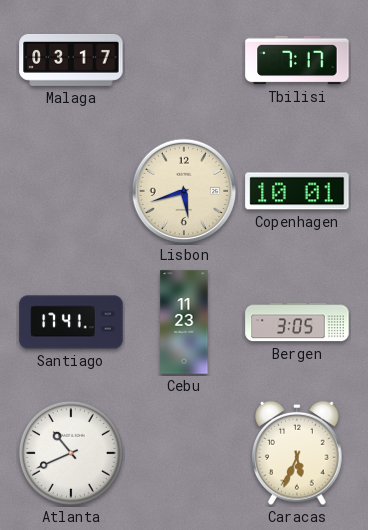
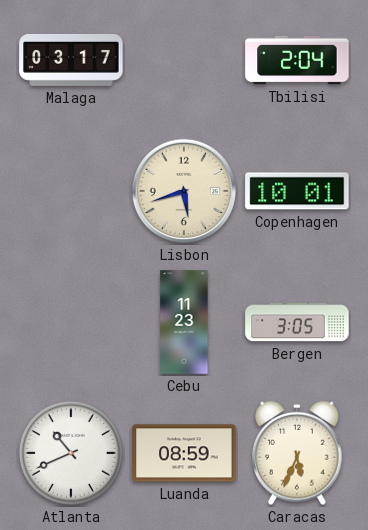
Tbilisi: 7:17 -> 2:04 (297, 60)
Santiago: 17:41 -> none (71, 322)
Luanda: none -> 08:59 (184, 453)
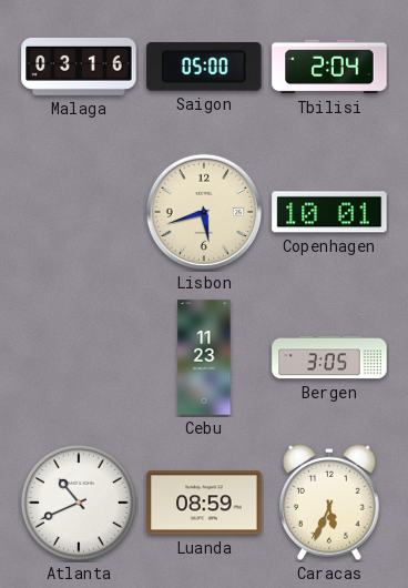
Malaga: 03:17 -> 03:16 (79, 67)
Saigon: none -> 05:00 (204, 68)
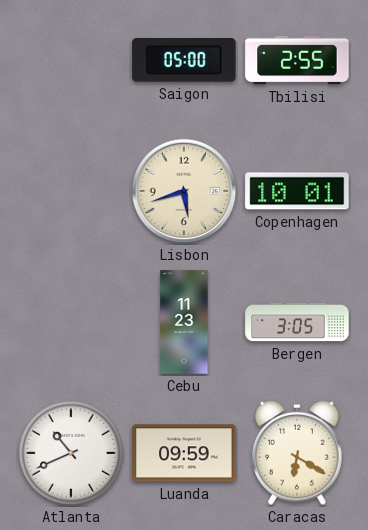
Malaga: 03:16 -> none (79, 67)
Tbilisi: 2:04 -> 2:55 (297, 60)
Luanda: 08:59 -> 09:59 (184, 453)
Caracas: 5:34 -> 6:20 (298, 453)
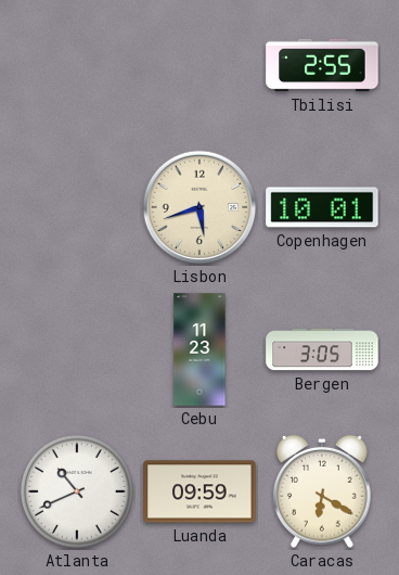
Saigon: 05:00 -> none (184, 61)
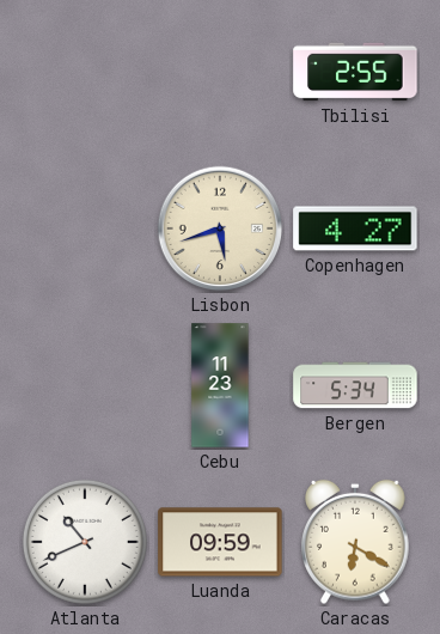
Copenhagen: 10:01 -> 4:27 (355, 228)
Bergen: 3:05 -> 5:34 (355, 385)
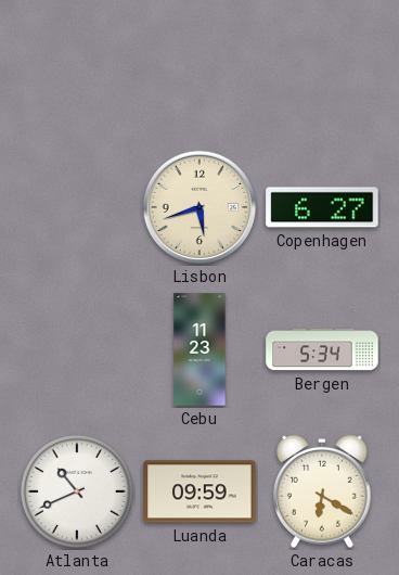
Tbilisi: 2:55 -> none (355, 72)
Copenhagen: 4:27 -> 6:27 (322, 207)
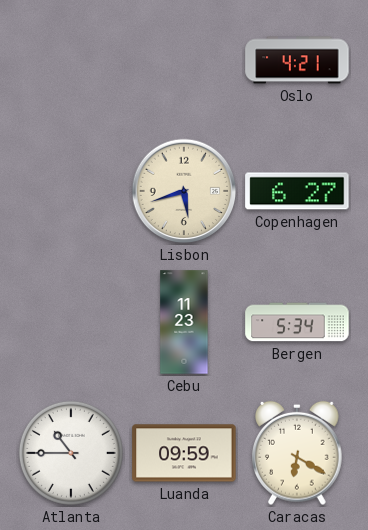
Oslo: none -> 4:21 (297, 60)
Atlanta: 10:41 -> 10:45 (71, 453)
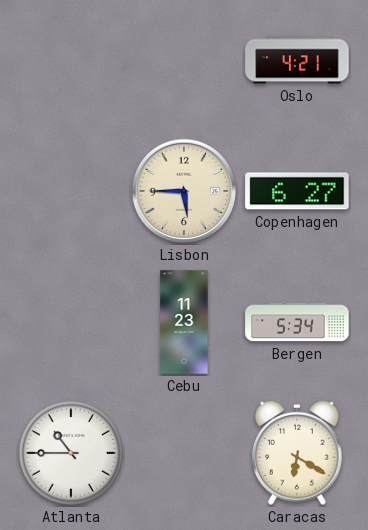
Lisbon: 5:42 -> 5:45 (184, 191)
Luanda: 09:59 -> none (184, 453)
